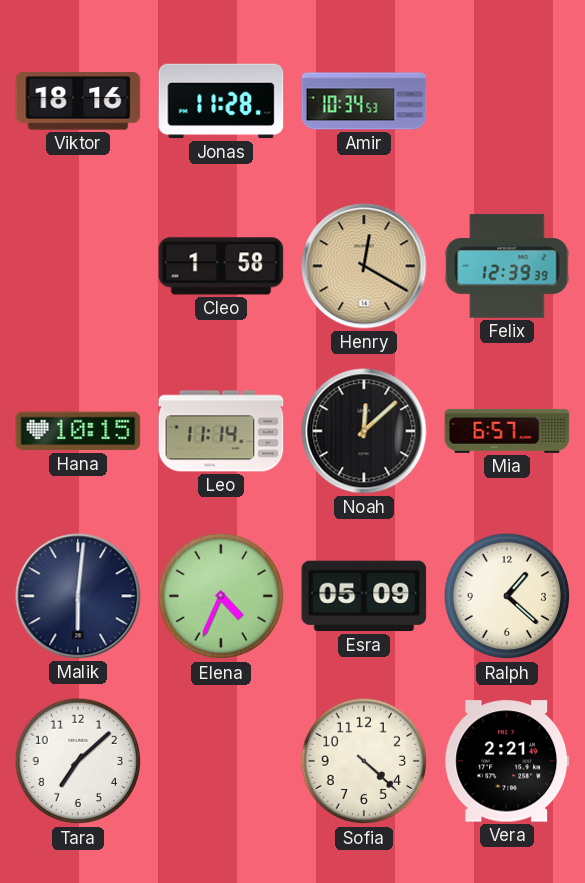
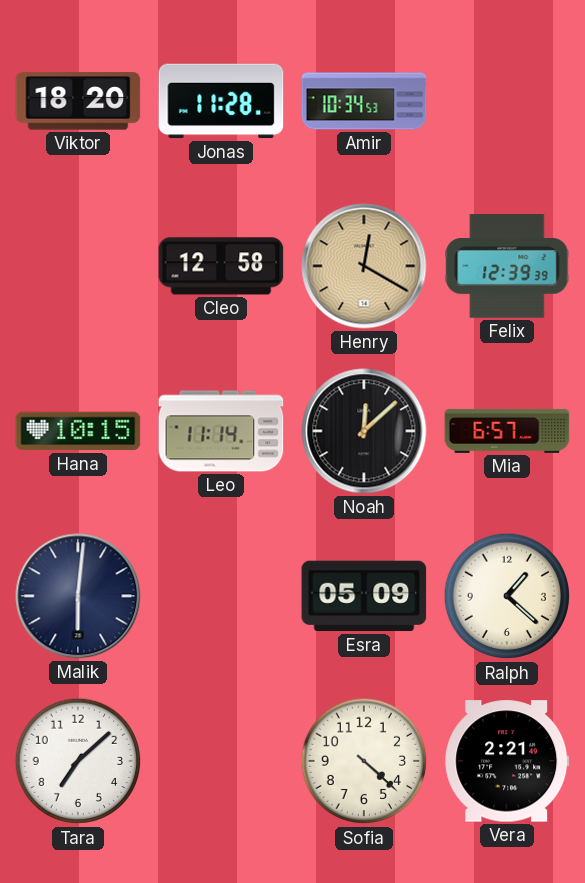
Viktor: 18:16 -> 18:20 (78, 101)
Cleo: 1:58 -> 12:58 (221, 266)
Elena: 4:34 -> none (221, 596)
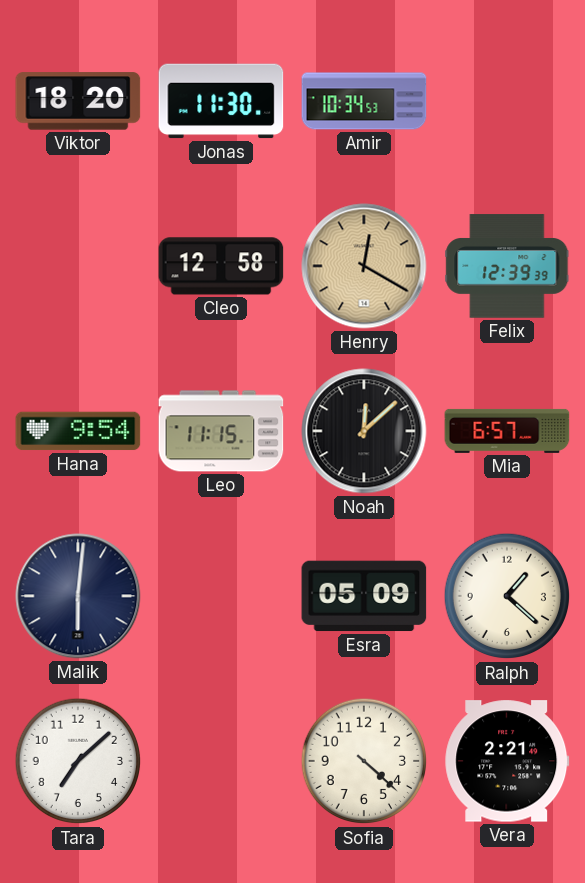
Jonas: 11:28 -> 11:30 (221, 101)
Hana: 10:15 -> 9:54 (78, 431)
Leo: 11:14 -> 11:15 (221, 431)
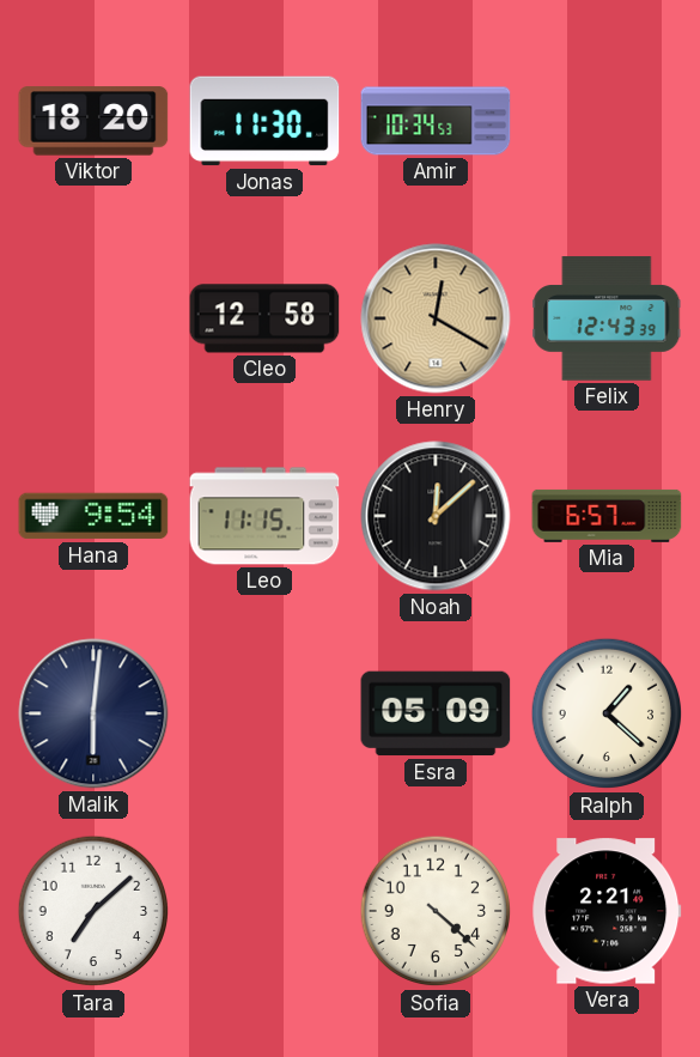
Felix: 12:39 -> 12:43 (607, 318)
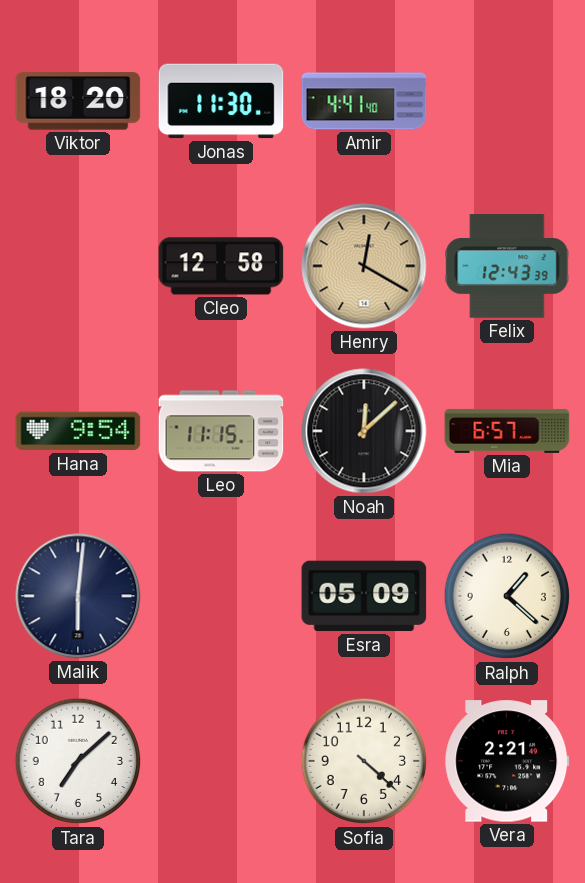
Amir: 10:34 -> 4:41 (364, 101)
